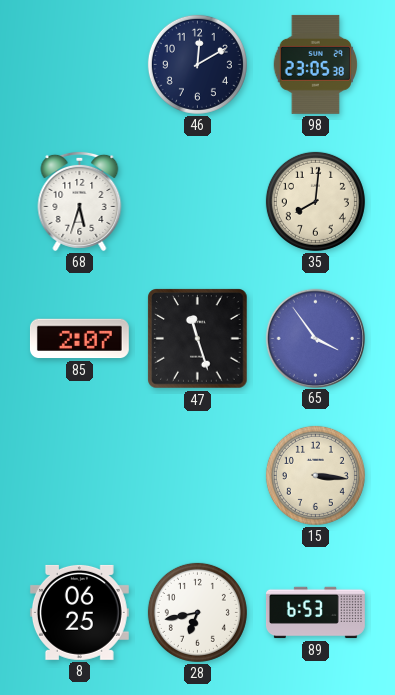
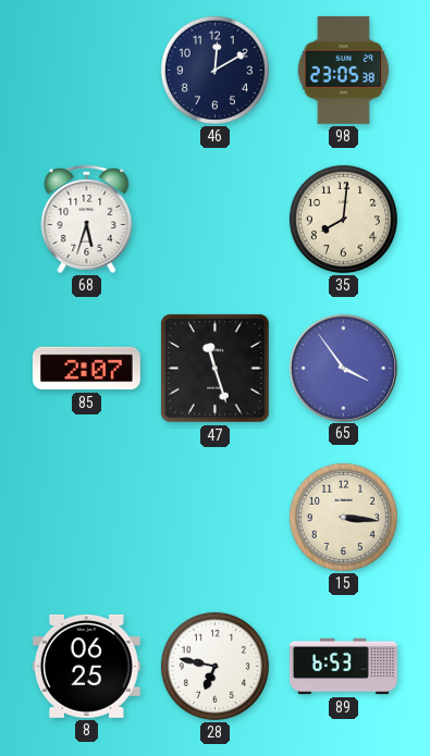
28: 6:43 -> 6:47 (214, 666)
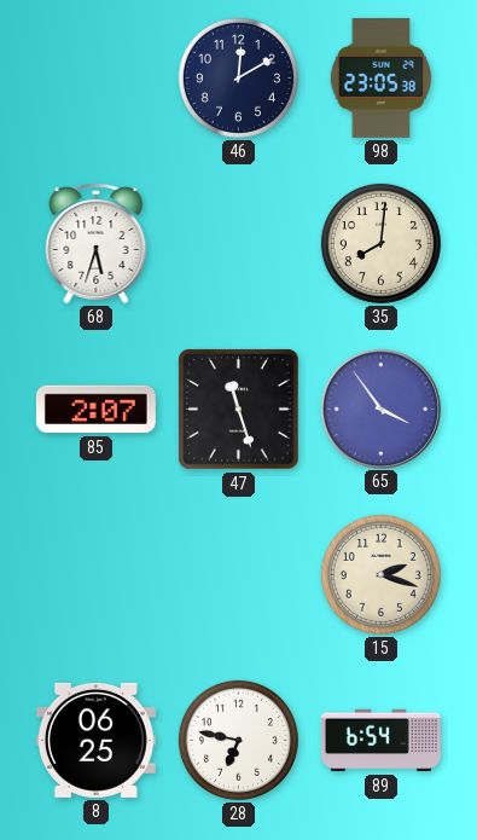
15: 3:16 -> 2:18 (380, 574)
89: 6:53 -> 6:54 (380, 741)
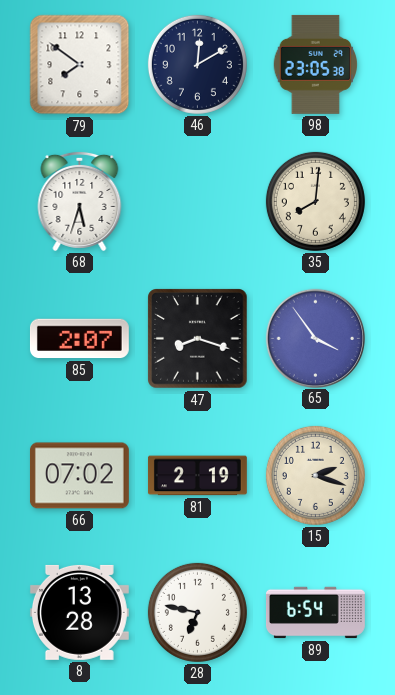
79: none -> 7:51 (80, 65)
47: 11:27 -> 8:18 (198, 339)
66: none -> 07:02 (79, 476)
81: none -> 2:19 (197, 476)
8: 06:25 -> 13:28 (79, 612)
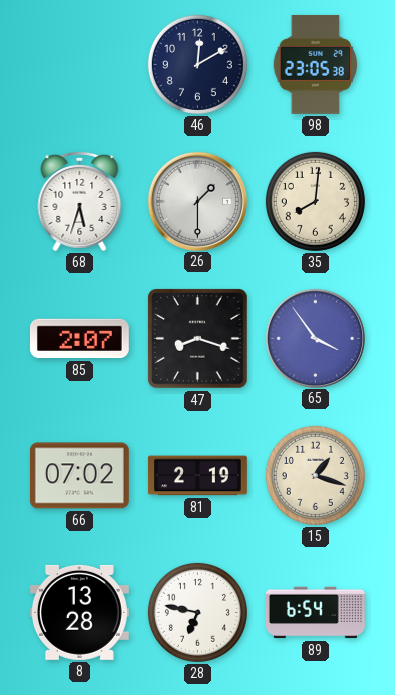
79: 7:51 -> none (80, 65)
26: none -> 1:30 (197, 201)
15: 2:18 -> 1:18 (315, 475)
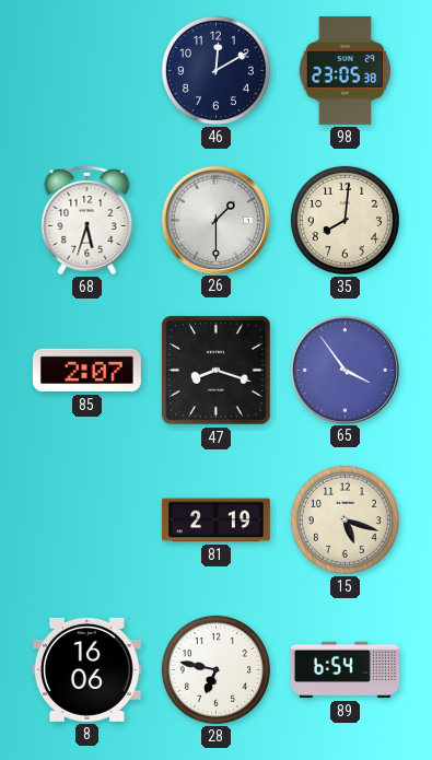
66: 07:02 -> none (79, 476)
15: 1:18 -> 5:18 (345, 519)
8: 13:28 -> 16:06 (86, 669)
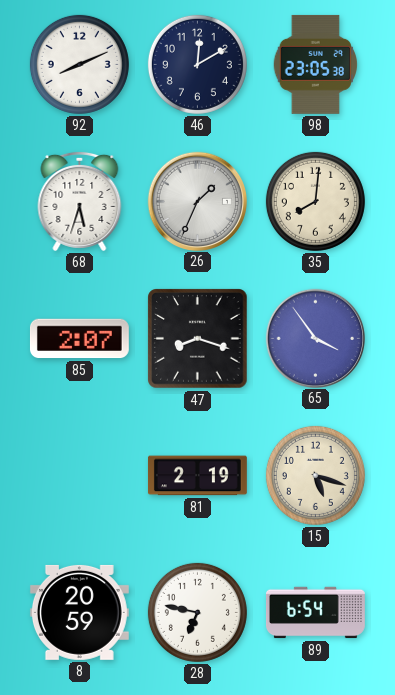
92: none -> 8:11 (79, 64)
26: 1:30 -> 1:34 (197, 201)
8: 16:06 -> 20:59 (79, 612)
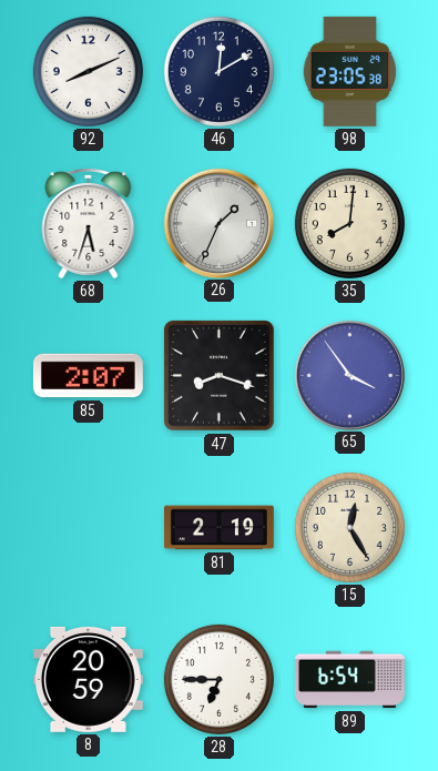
15: 5:18 -> 12:25 (349, 527)
28: 6:47 -> 6:45 (218, 679)
